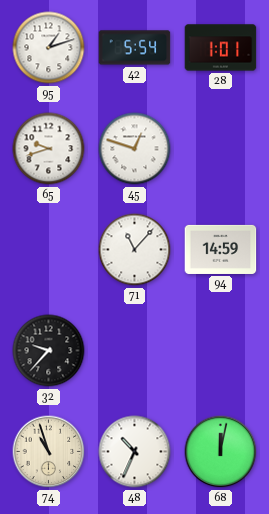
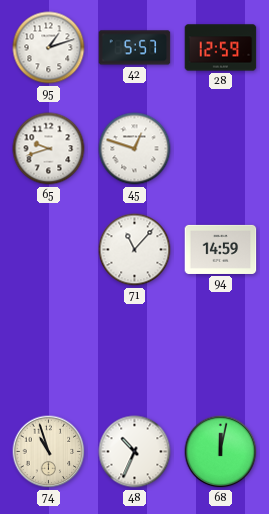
42: 5:54 -> 5:57 (135, 48)
28: 1:01 -> 12:59 (221, 48)
32: 9:37 -> none (49, 351)
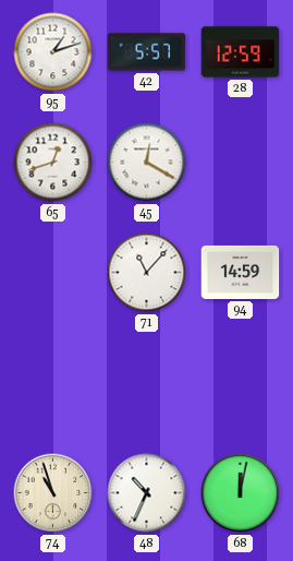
65: 9:42 -> 12:42 (53, 163)
45: 12:48 -> 12:20 (147, 163)
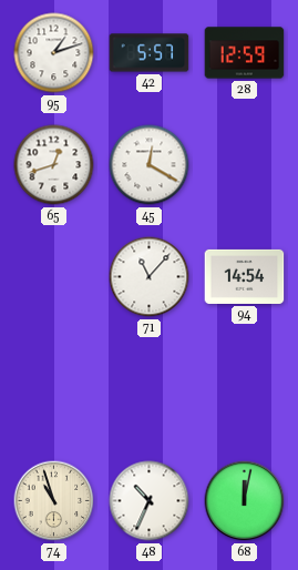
94: 14:59 -> 14:54 (245, 276)
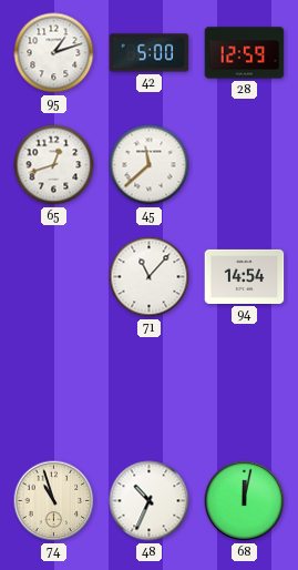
42: 5:57 -> 5:00 (150, 53)
45: 12:20 -> 11:38 (150, 165)
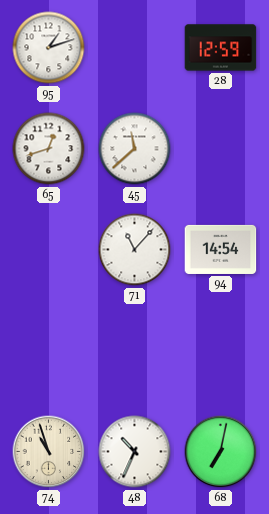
42: 5:00 -> none (150, 53)
68: 12:02 -> 7:02 (221, 452)
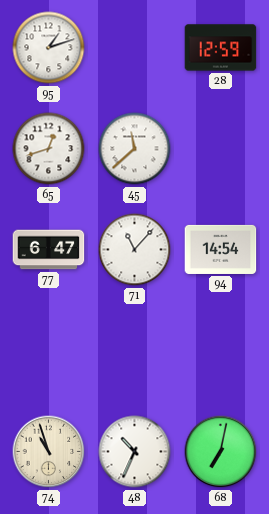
77: none -> 6:47 (49, 250)
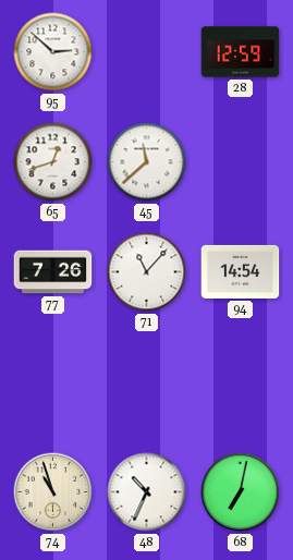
95: 1:12 -> 2:52 (53, 52)
77: 6:47 -> 7:26 (53, 272)
